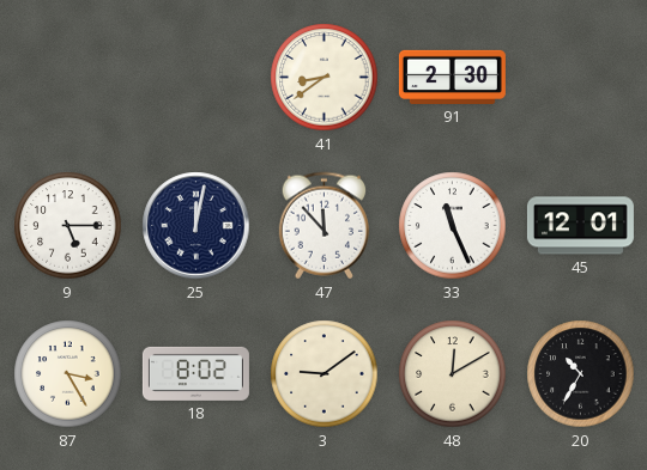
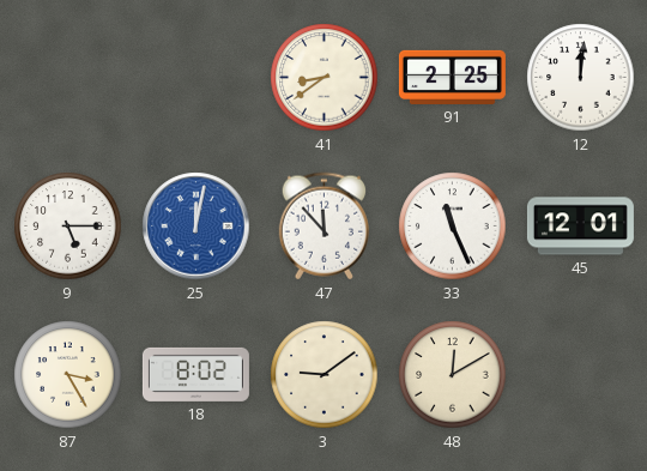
91: 2:30 -> 2:25 (452, 77)
12: none -> 12:01 (581, 78)
25 dial: navy -> blue (196, 227)
20: 10:35 -> none (581, 374)
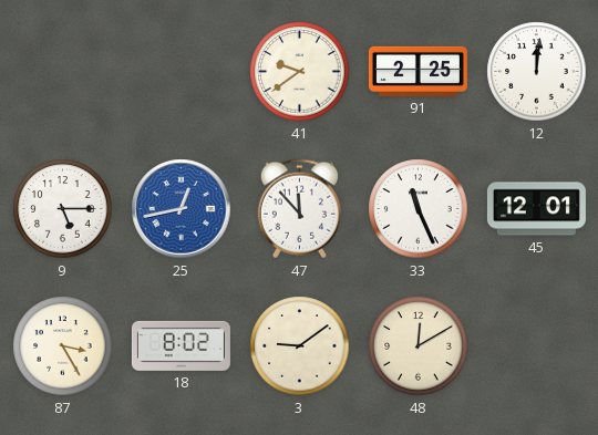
41: 8:39 -> 9:39 (300, 72)
25: 12:02 -> 12:43 (182, 209)
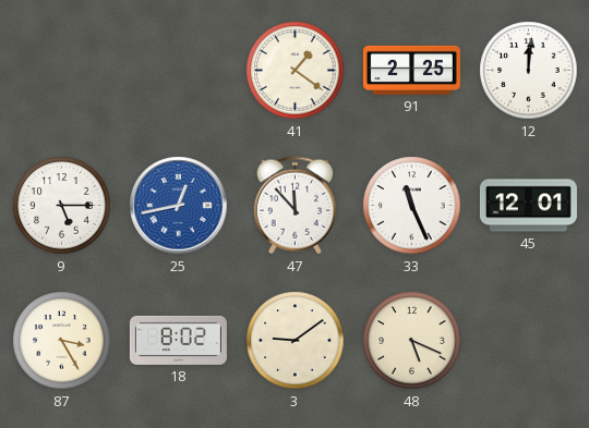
41: 9:39 -> 1:21 (296, 71)
48: 12:10 -> 5:19 (412, 341)
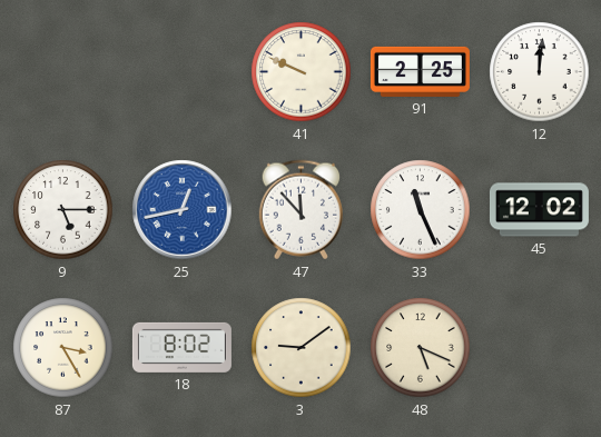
41: 1:21 -> 9:49 (302, 72)
45: 12:01 -> 12:02 (539, 210)
